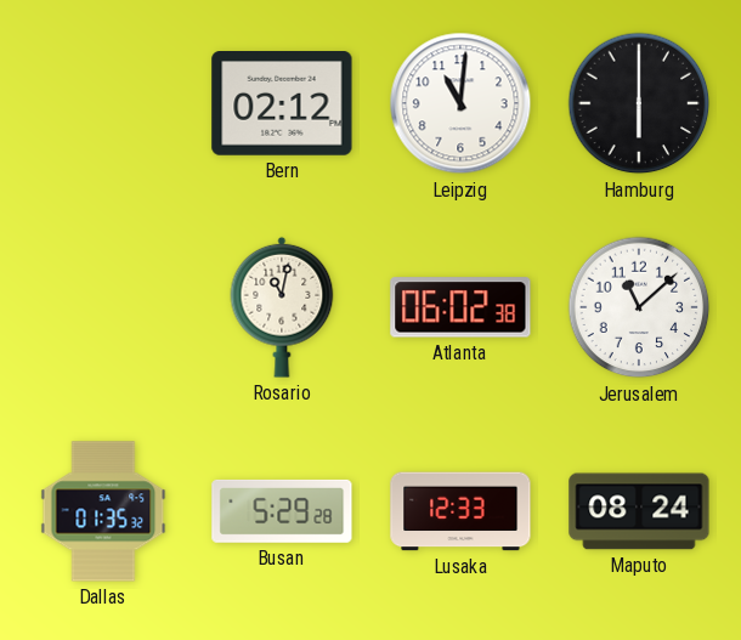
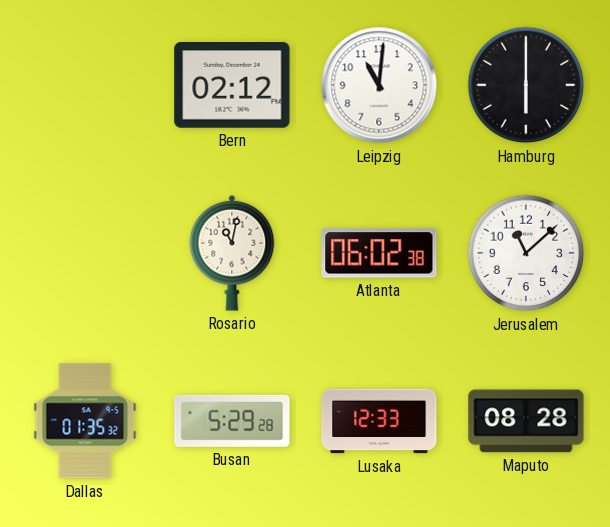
Maputo: 08:24 -> 08:28 (526, 421)
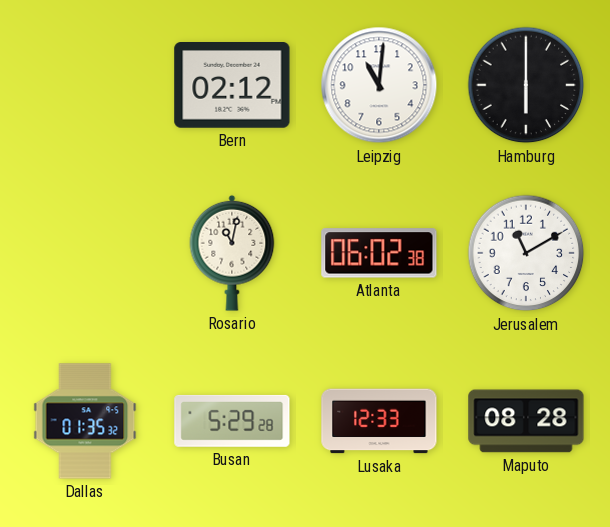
Jerusalem: 11:08 -> 11:10 (526, 253)
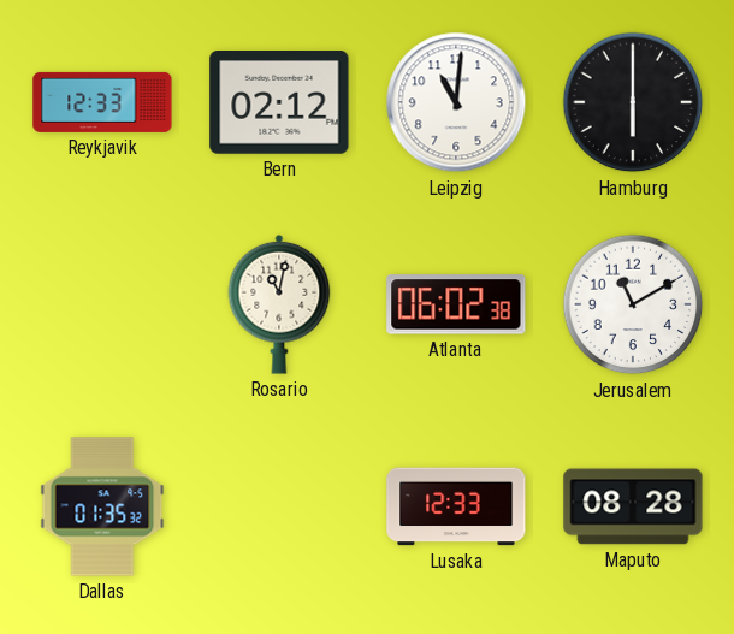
Reykjavik: none -> 12:33 (102, 102)
Busan: 5:29 -> none (232, 421)
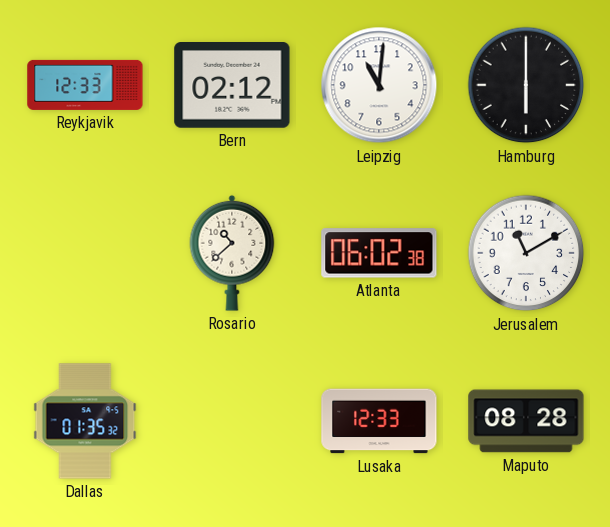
Rosario: 11:02 -> 10:38 (232, 253)
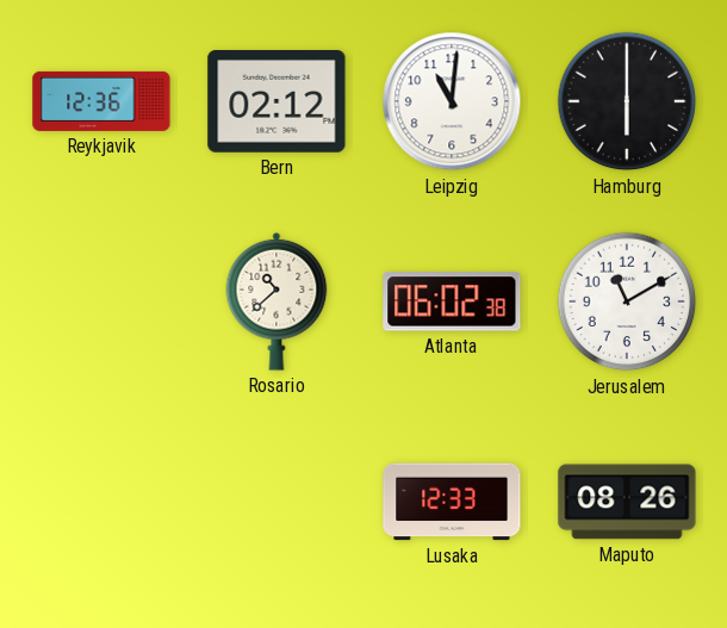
Reykjavik: 12:33 -> 12:36 (101, 101)
Dallas: 01:35 -> none (85, 421)
Maputo: 08:28 -> 08:26 (627, 502)
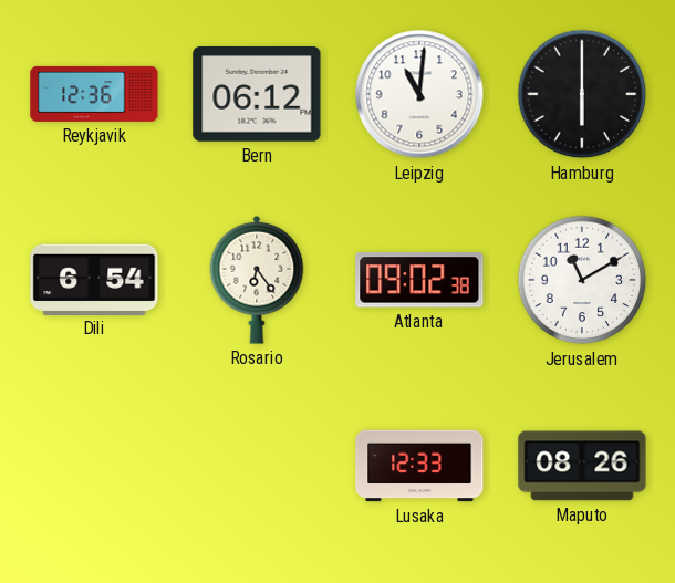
Bern: 02:12 -> 06:12 (257, 94)
Dili: none -> 6:54 (94, 279)
Rosario: 10:38 -> 6:24 (257, 280)
Atlanta: 06:02 -> 09:02 (419, 280)
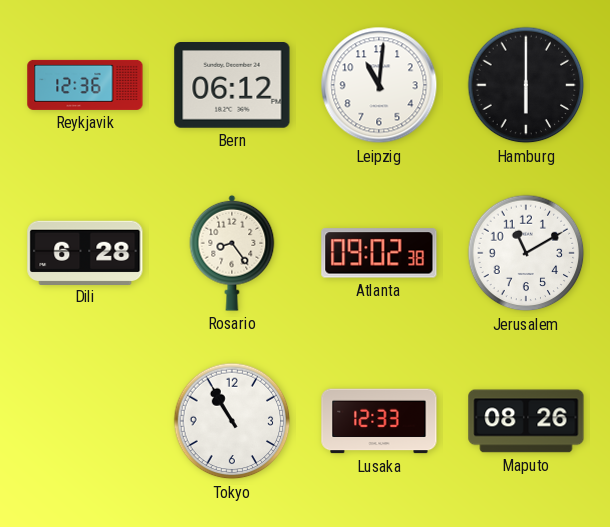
Dili: 6:54 -> 6:28 (85, 252)
Rosario: 6:24 -> 8:24 (232, 253)
Tokyo: none -> 10:55 (232, 421)
